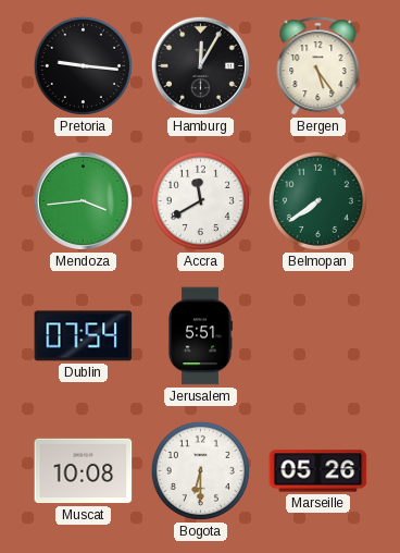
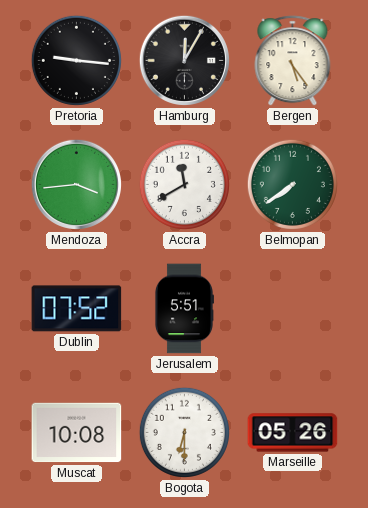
Dublin: 07:54 -> 07:52 (77, 309)
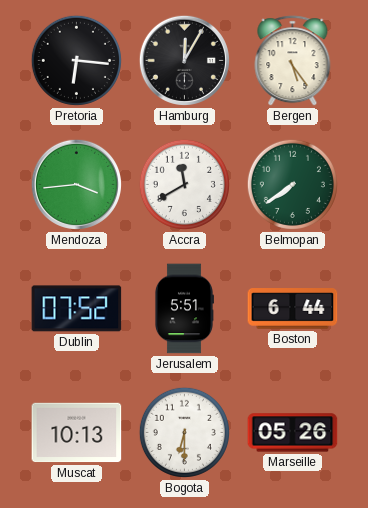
Pretoria: 9:16 -> 6:16 (76, 60)
Boston: none -> 6:44 (293, 309)
Muscat: 10:08 -> 10:13 (77, 433)
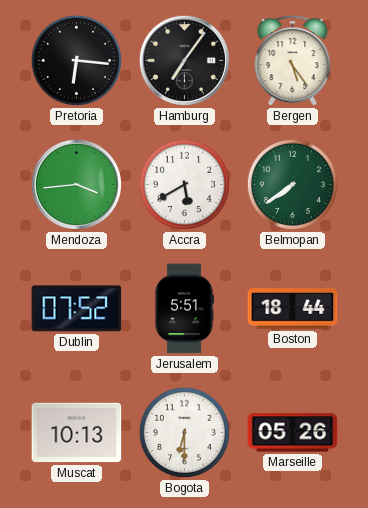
Hamburg: 12:05 -> 7:06 (184, 60)
Accra: 11:40 -> 5:40 (184, 184)
Boston: 6:44 -> 18:44 (293, 309)
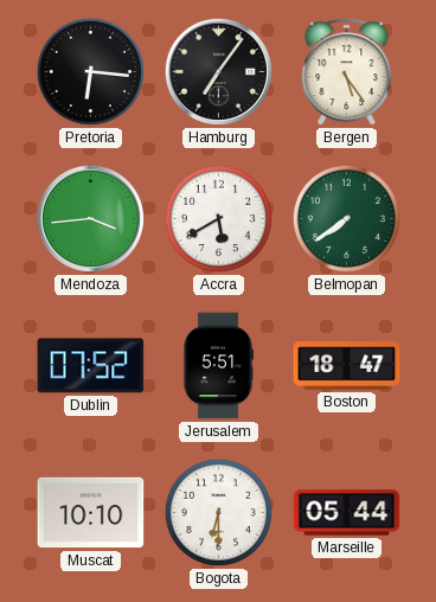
Boston: 18:44 -> 18:47 (347, 366)
Muscat: 10:13 -> 10:10 (91, 513)
Marseille: 05:26 -> 05:44 (347, 513)
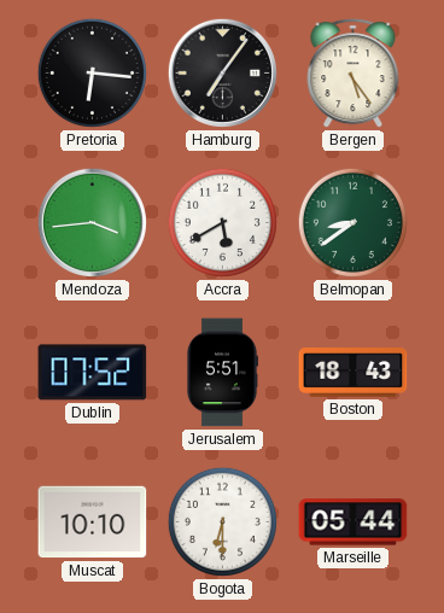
Belmopan: 7:39 -> 8:39 (352, 222)
Boston: 18:47 -> 18:43 (354, 373)
